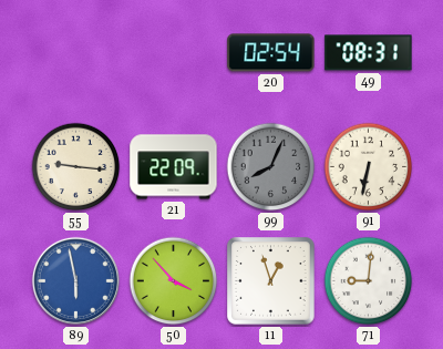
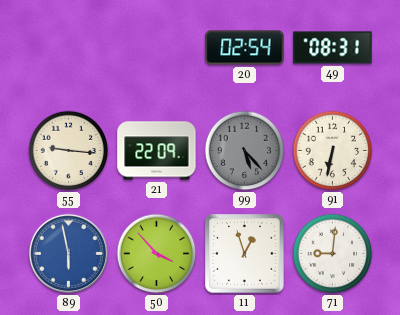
99: 8:04 -> 5:23 (245, 151)
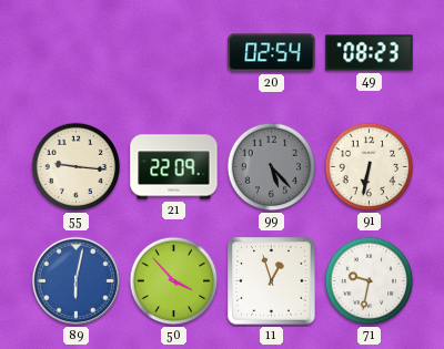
49: 08:31 -> 08:23 (370, 53)
89: 5:58 -> 6:02 (75, 280)
71: 9:01 -> 9:32 (370, 281)
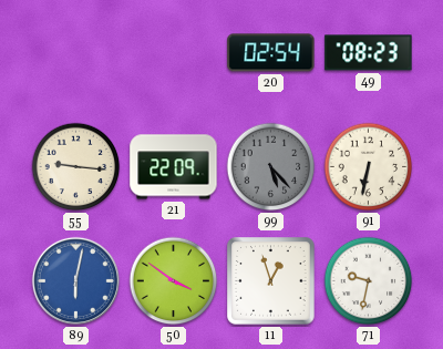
50: 3:53 -> 3:51 (174, 281)
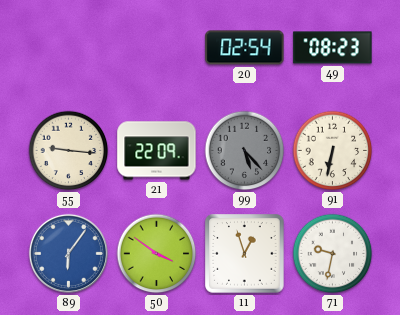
89: 6:02 -> 6:06 (68, 253)
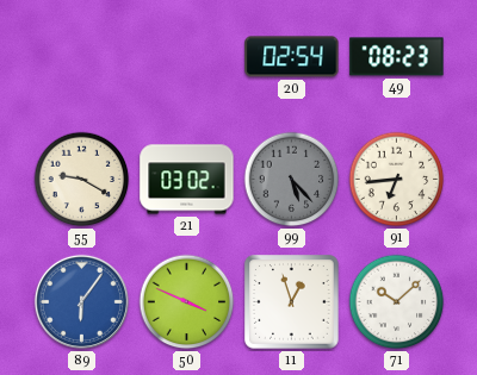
55: 9:16 -> 9:20 (82, 180)
21: 22:09 -> 03:02 (187, 180)
91: 6:32 -> 6:44 (397, 180)
50: 3:51 -> 3:49 (187, 302)
71: 9:32 -> 10:08 (397, 302)
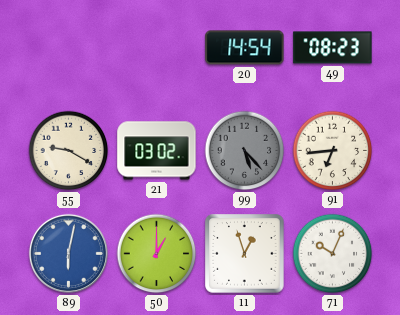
20: 02:54 -> 14:54 (245, 48)
89: 6:06 -> 6:02 (68, 253)
50: 3:49 -> 1:00 (157, 254)
71: 10:08 -> 10:04 (333, 254)
